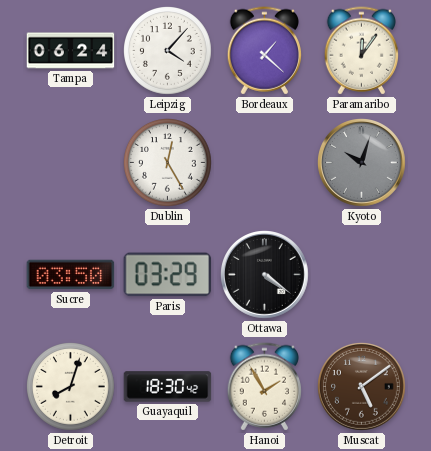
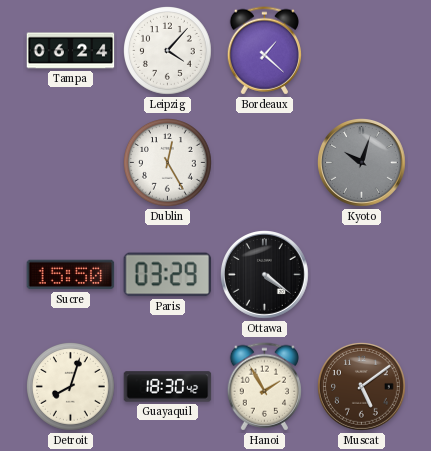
Paramaribo: 12:06 -> none (361, 51)
Sucre: 03:50 -> 15:50 (71, 275)
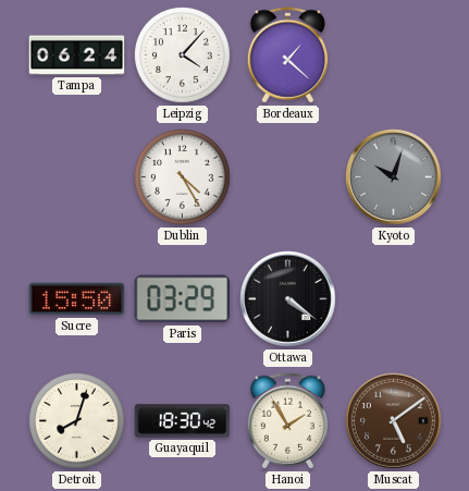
Dublin: 12:25 -> 4:25 (183, 177)
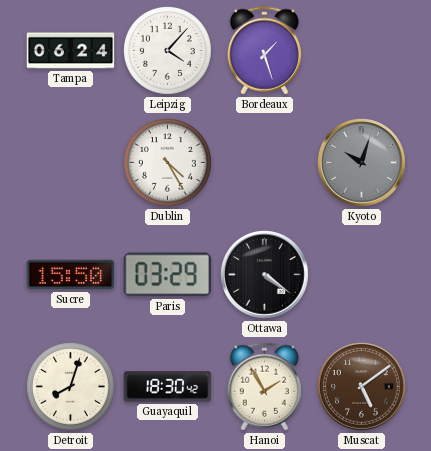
Bordeaux: 1:22 -> 1:27 (264, 51)
